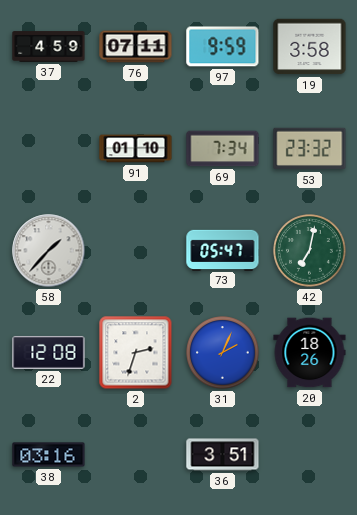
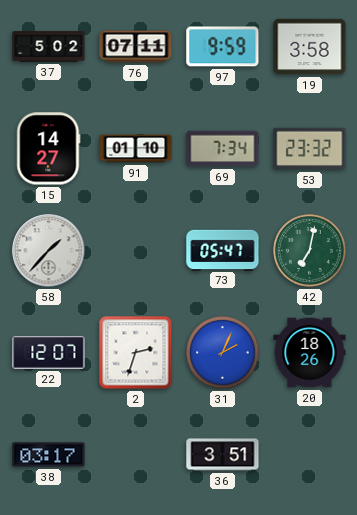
37: 4:59 -> 5:02 (49, 47)
15: none -> 14:27 (49, 149)
22: 12:08 -> 12:07 (49, 352)
38: 03:16 -> 03:17 (49, 455)
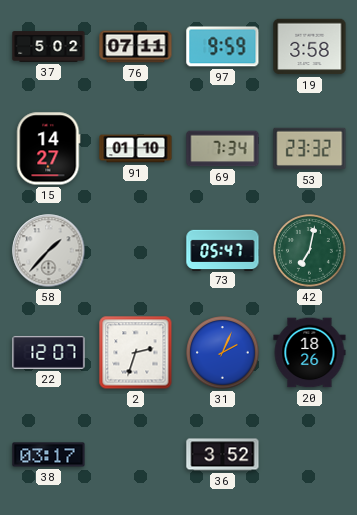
36: 3:51 -> 3:52 (223, 455)
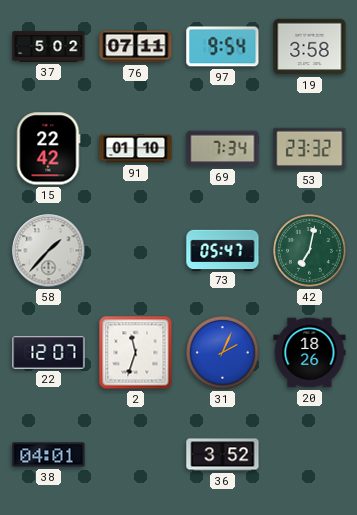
97: 9:59 -> 9:54 (223, 47)
15: 14:27 -> 22:42 (49, 149)
2: 2:33 -> 11:33 (136, 353)
38: 03:17 -> 04:01 (49, 455)
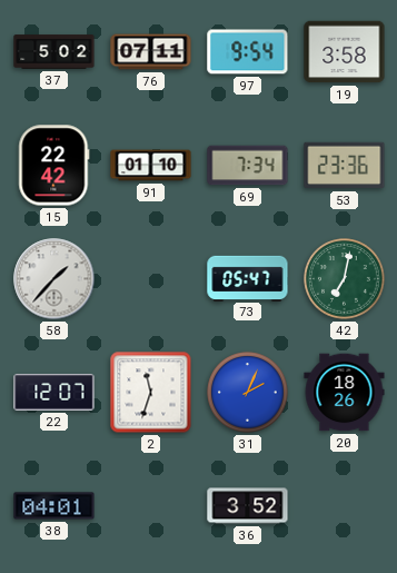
53: 23:32 -> 23:36 (345, 166)
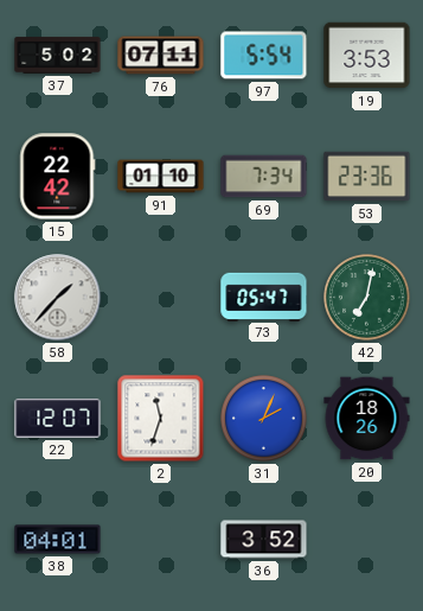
97: 9:54 -> 5:54 (264, 56)
19: 3:58 -> 3:53 (367, 56)
